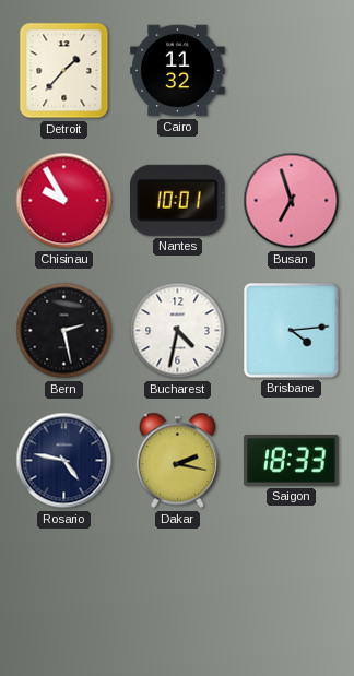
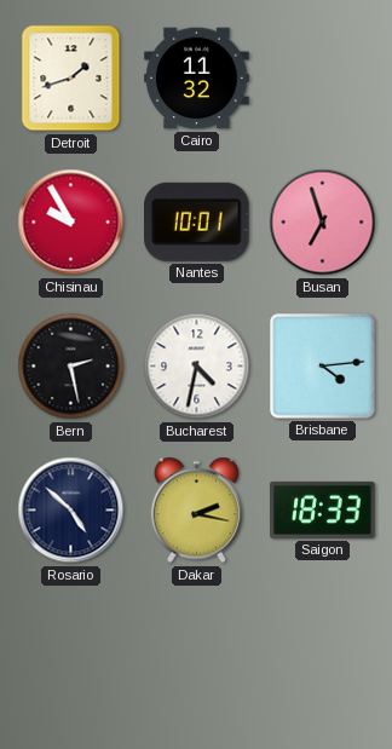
Detroit: 1:37 -> 1:42 (71, 79)
Rosario: 4:47 -> 4:52 (71, 511)
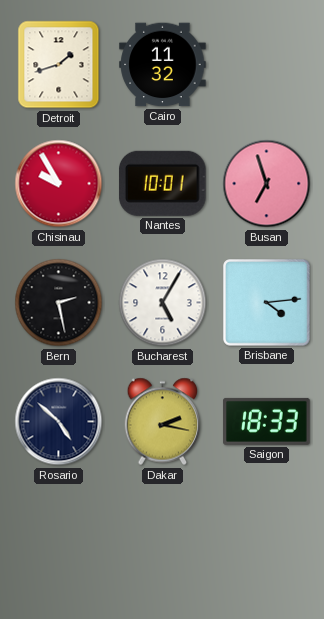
Bucharest: 4:32 -> 5:05 (163, 303)
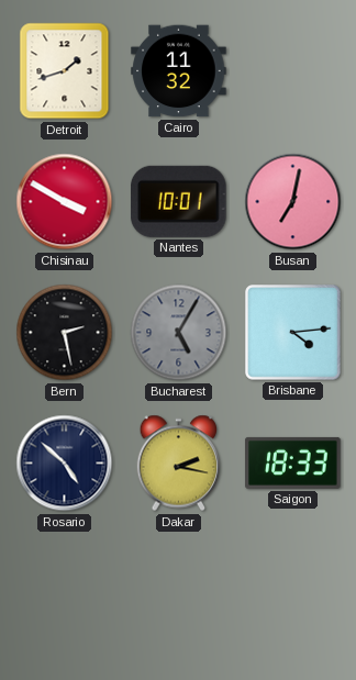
Chisinau: 9:55 -> 3:50 (65, 202)
Busan: 6:57 -> 7:02 (293, 202)
Bucharest dial: white -> grey (179, 333)
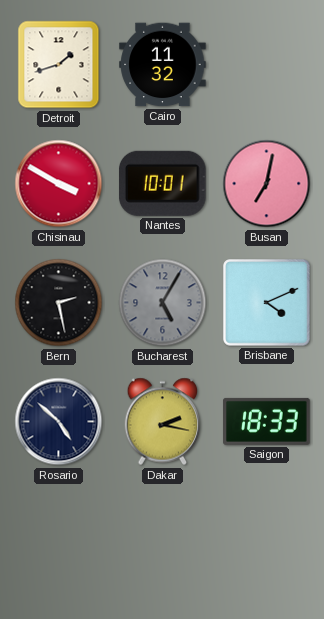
Brisbane: 4:14 -> 4:11 (267, 303)
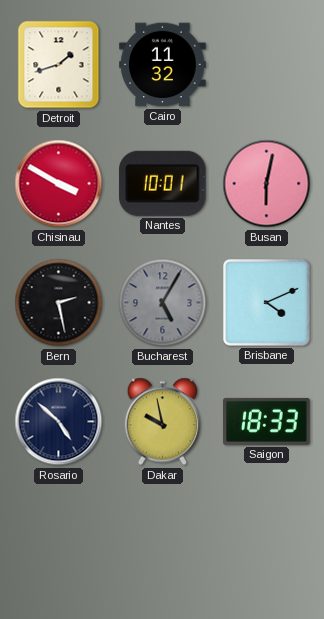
Busan: 7:02 -> 6:02 (267, 184)
Dakar: 2:17 -> 9:58 (163, 422)
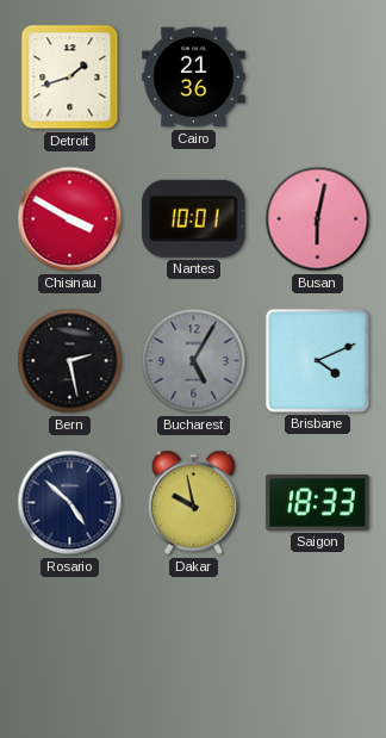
Cairo: 11:32 -> 21:36 (194, 77)
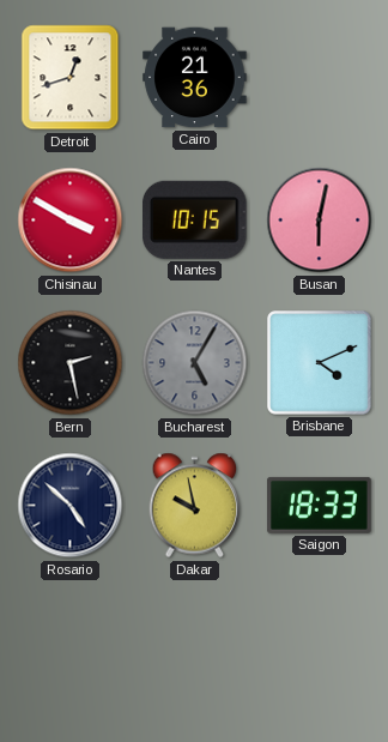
Detroit: 1:42 -> 12:42 (71, 78)
Nantes: 10:01 -> 10:15 (195, 219)
